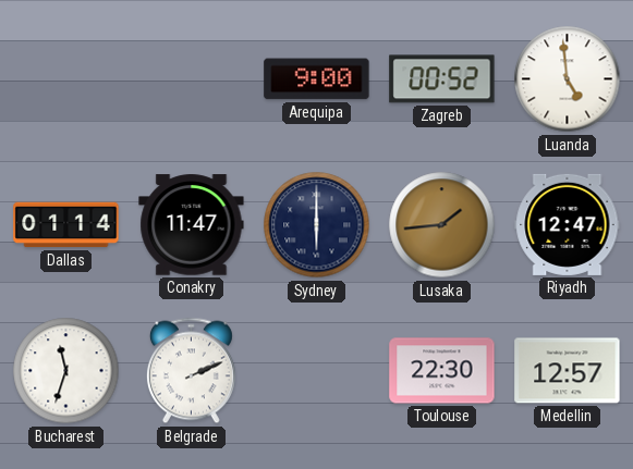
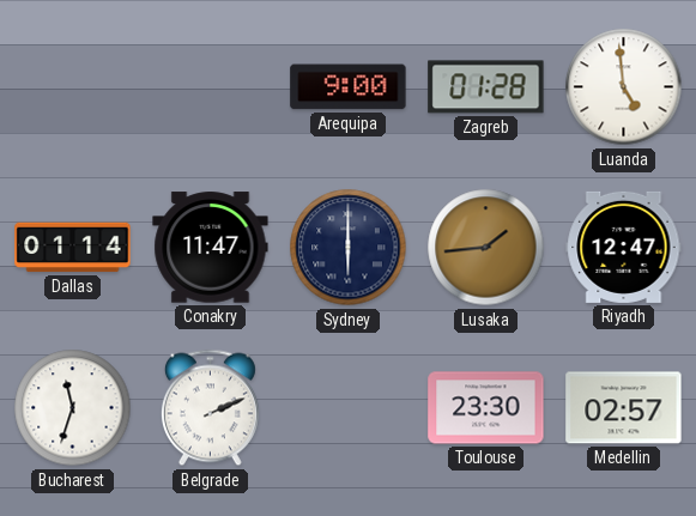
Zagreb: 00:52 -> 01:28 (486, 87)
Toulouse: 22:30 -> 23:30 (486, 408)
Medellin: 12:57 -> 02:57 (624, 408)
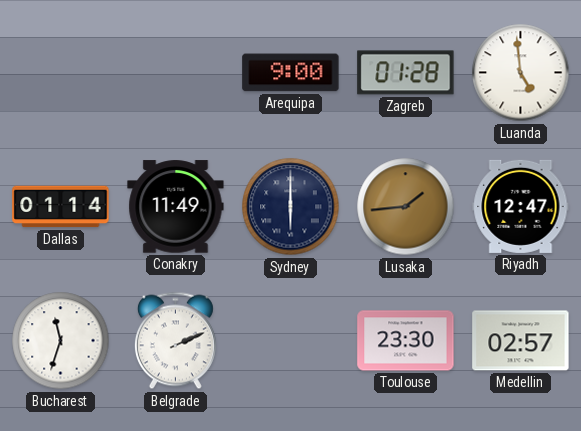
Conakry: 11:47 -> 11:49 (176, 207)
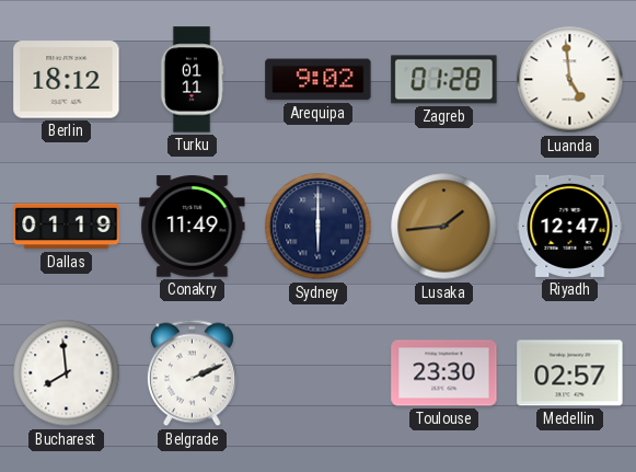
Berlin: none -> 18:12 (67, 80)
Turku: none -> 01:11 (192, 80)
Arequipa: 9:00 -> 9:02 (319, 80)
Dallas: 01:14 -> 01:19 (67, 227)
Bucharest: 11:33 -> 7:59 (67, 373)
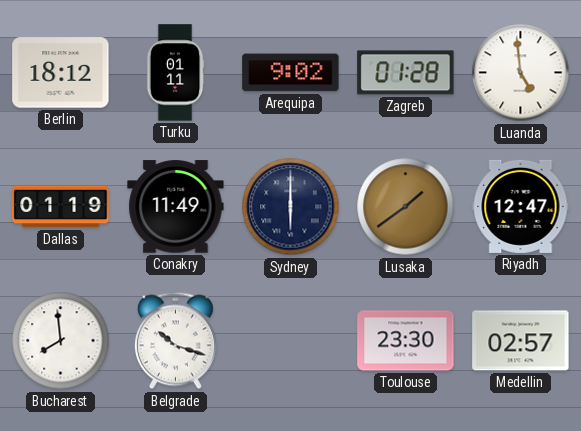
Lusaka: 1:44 -> 1:39 (406, 207)
Belgrade: 2:11 -> 10:18 (175, 341)
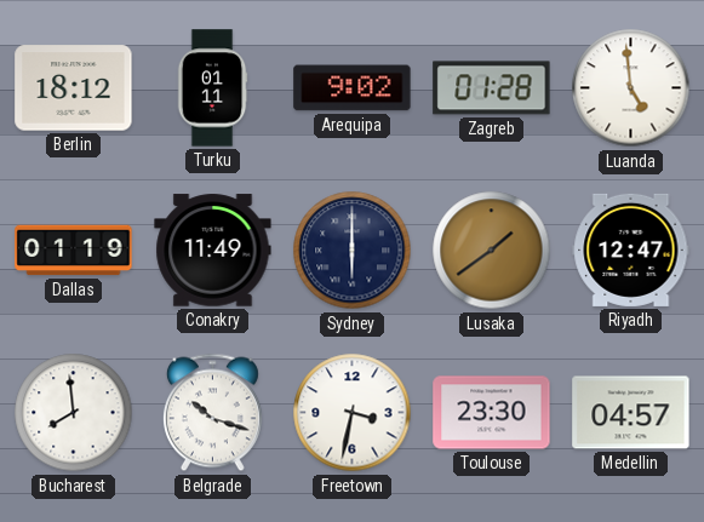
Freetown: none -> 3:32 (353, 413)
Medellin: 02:57 -> 04:57 (631, 413)
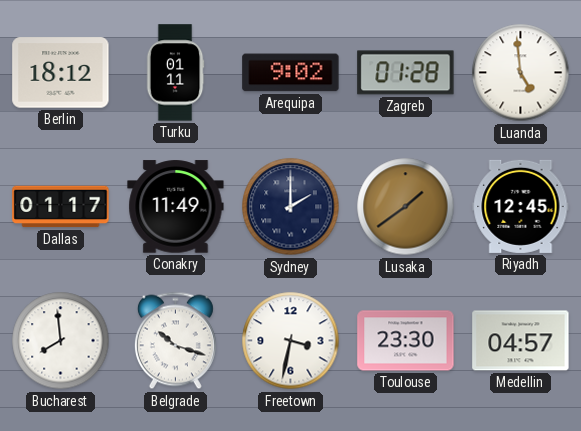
Dallas: 01:19 -> 01:17 (61, 207)
Sydney: 6:00 -> 2:00 (291, 207)
Riyadh: 12:47 -> 12:45 (521, 206)
